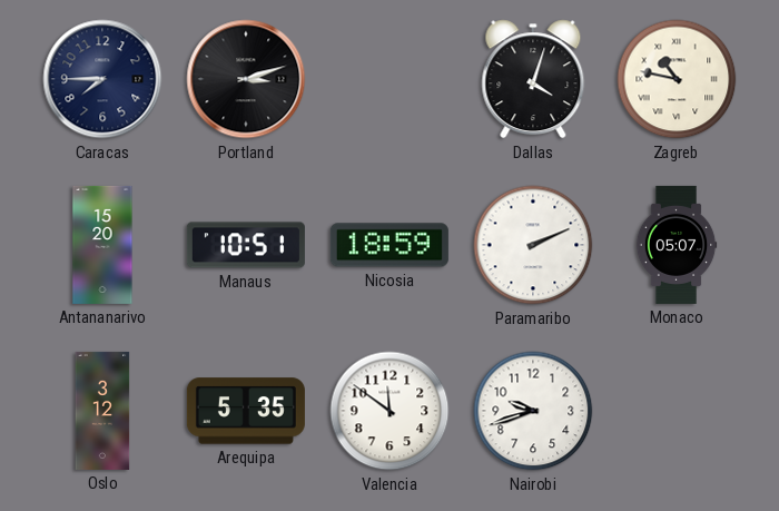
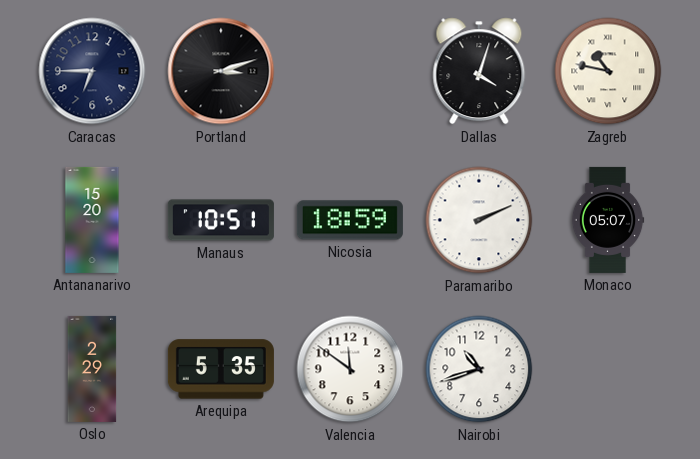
Caracas: 7:45 -> 6:45 (92, 71)
Oslo: 3:12 -> 2:29 (92, 369)
Nairobi: 9:42 -> 10:42 (479, 369)
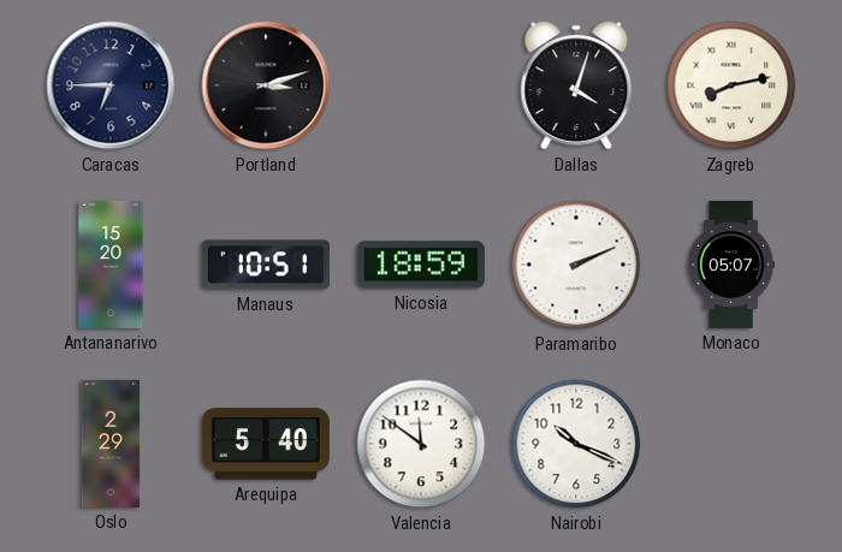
Zagreb: 10:47 -> 8:13 (731, 85)
Arequipa: 5:35 -> 5:40 (266, 444)
Nairobi: 10:42 -> 10:19 (576, 444)
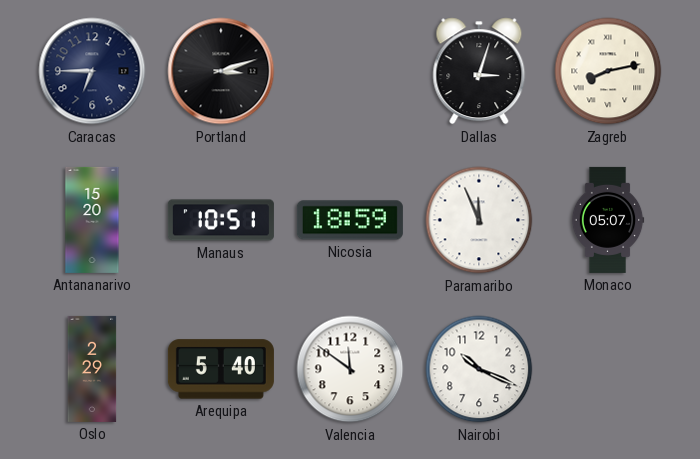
Dallas: 4:03 -> 3:03 (479, 71)
Paramaribo: 2:11 -> 11:56 (479, 220)
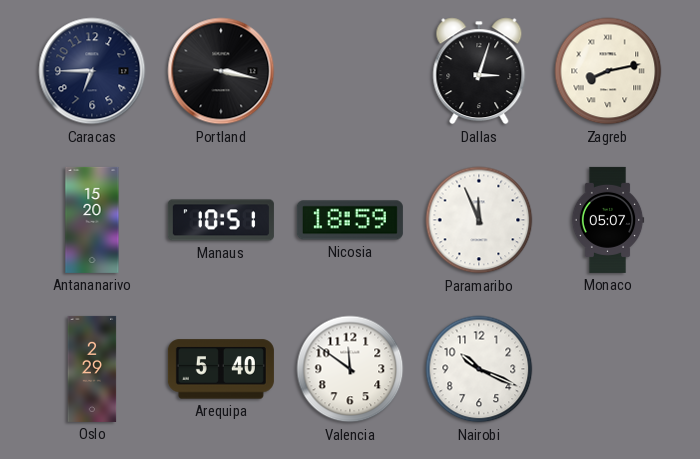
Portland: 3:12 -> 3:17 (221, 71)
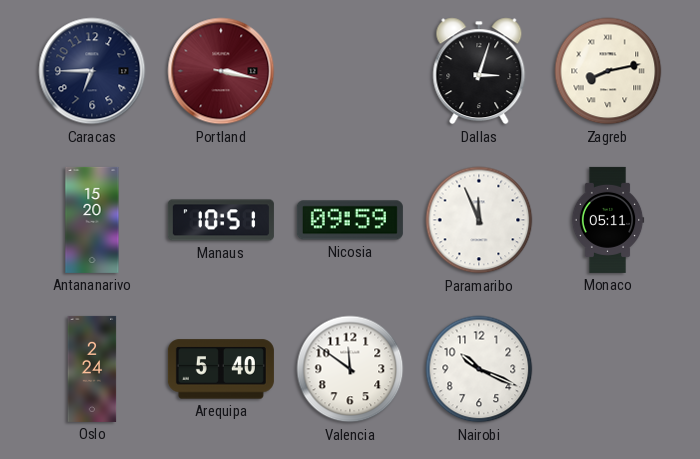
Portland dial: black -> burgundy (221, 71)
Nicosia: 18:59 -> 09:59 (350, 220)
Monaco: 05:07 -> 05:11 (608, 220)
Oslo: 2:29 -> 2:24 (92, 369)
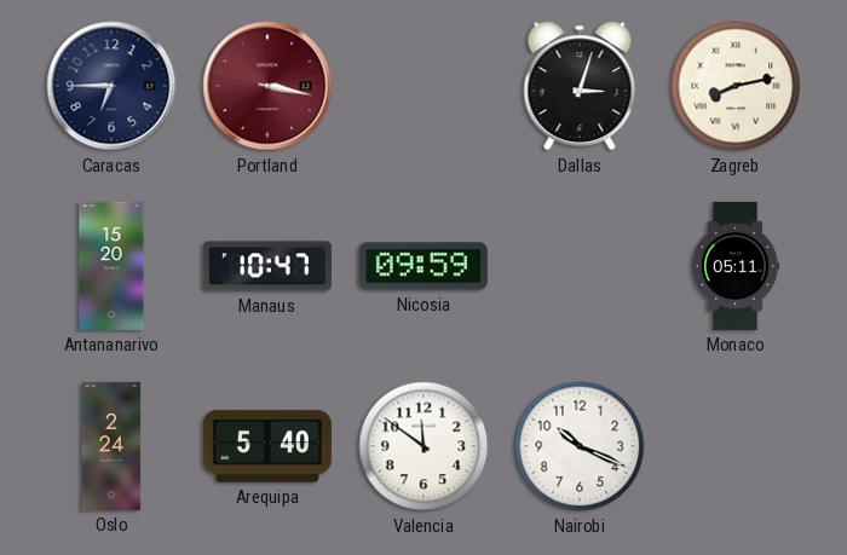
Manaus: 10:51 -> 10:47 (267, 266)
Paramaribo: 11:56 -> none (479, 220)
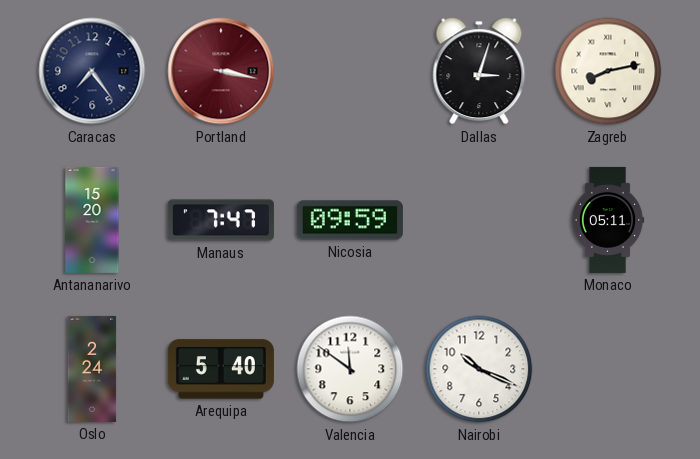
Caracas: 6:45 -> 7:24 (92, 71)
Manaus: 10:47 -> 7:47 (221, 220)
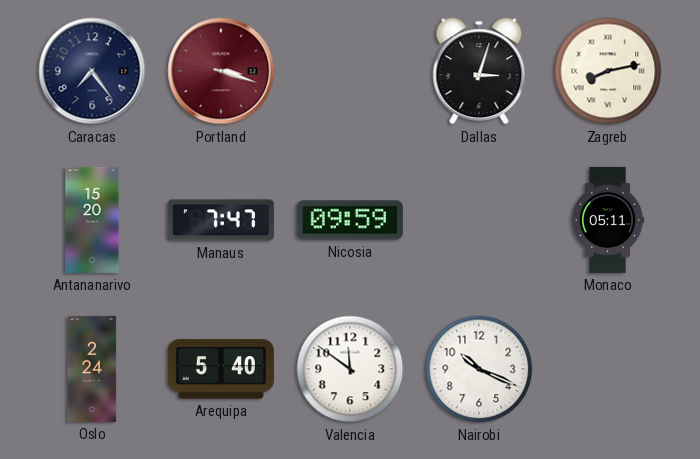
Portland: 3:17 -> 3:18 (221, 71)
